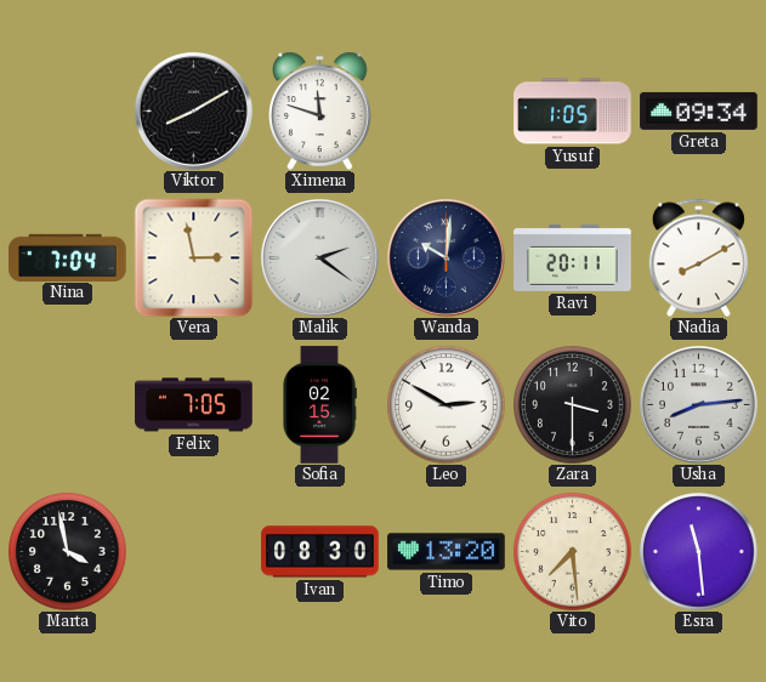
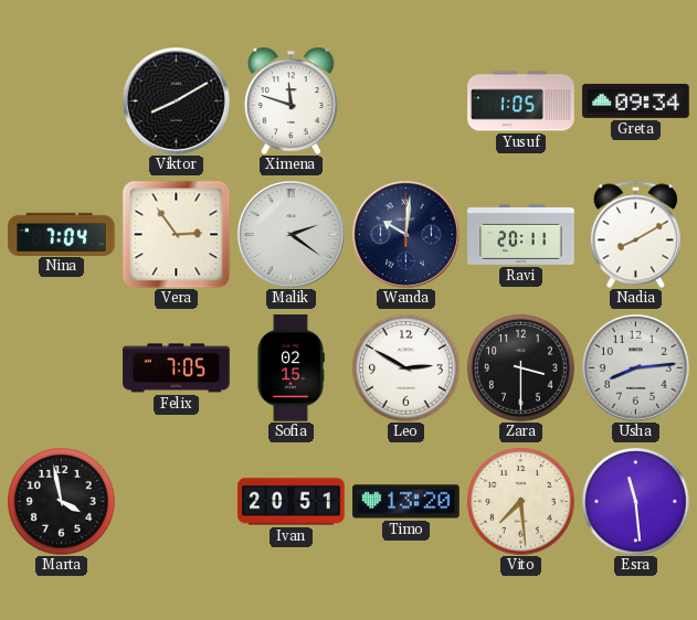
Vera: 2:58 -> 2:54 (176, 234)
Ivan: 08:30 -> 20:51 (292, 502)
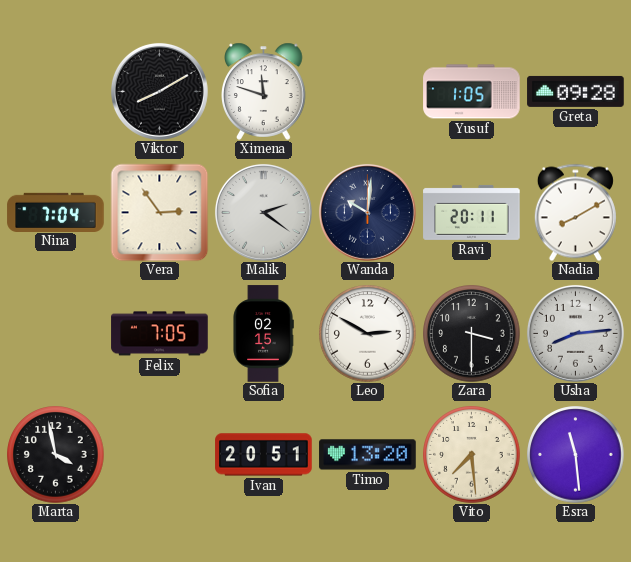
Greta: 09:34 -> 09:28 (576, 91)
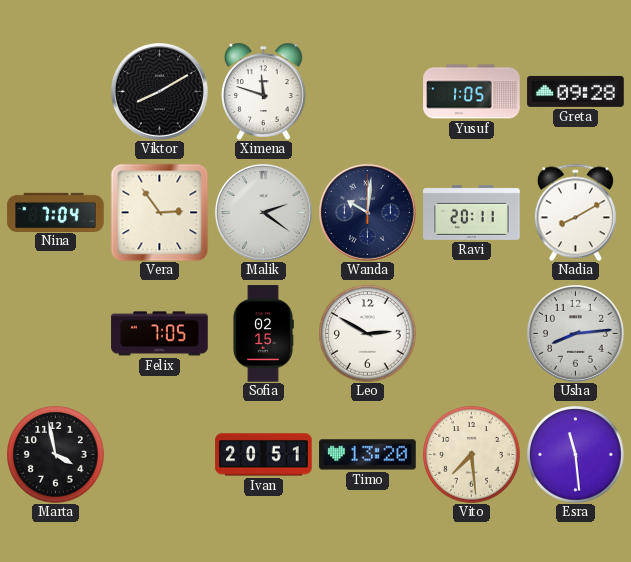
Zara: 3:30 -> none (472, 334)
